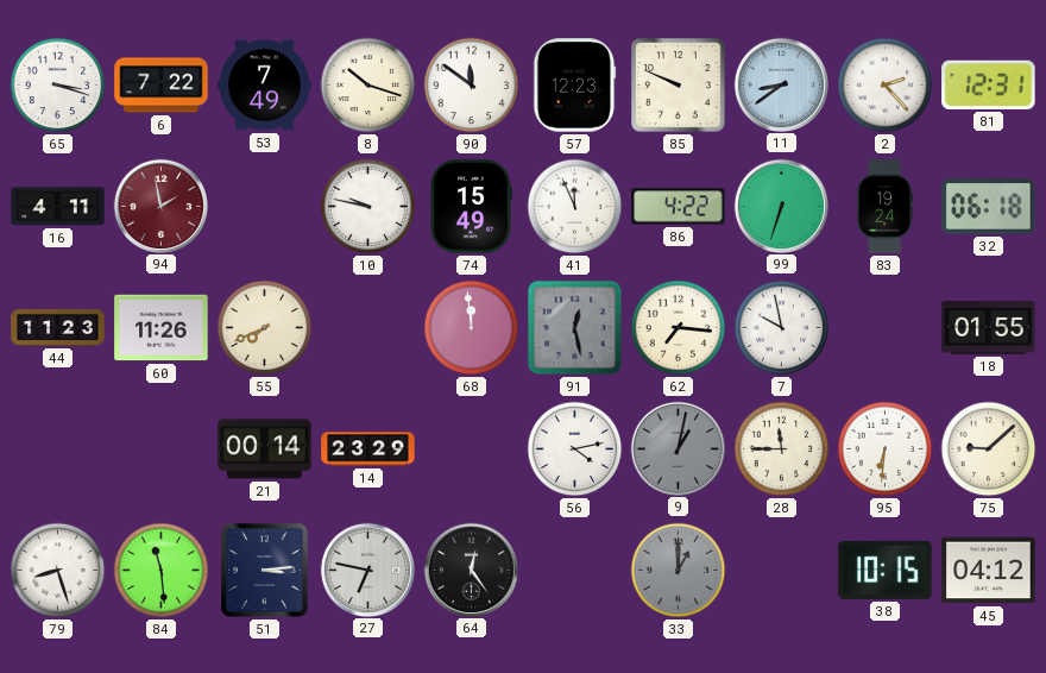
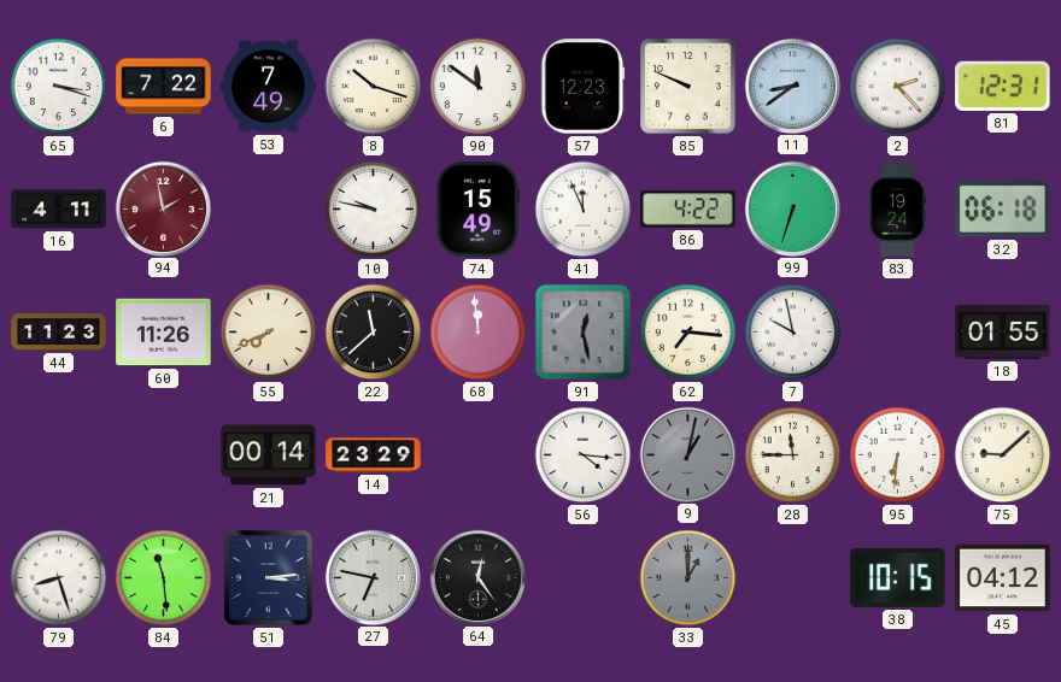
22: none -> 11:38 (374, 333)
56: 4:13 -> 4:16 (584, 455)
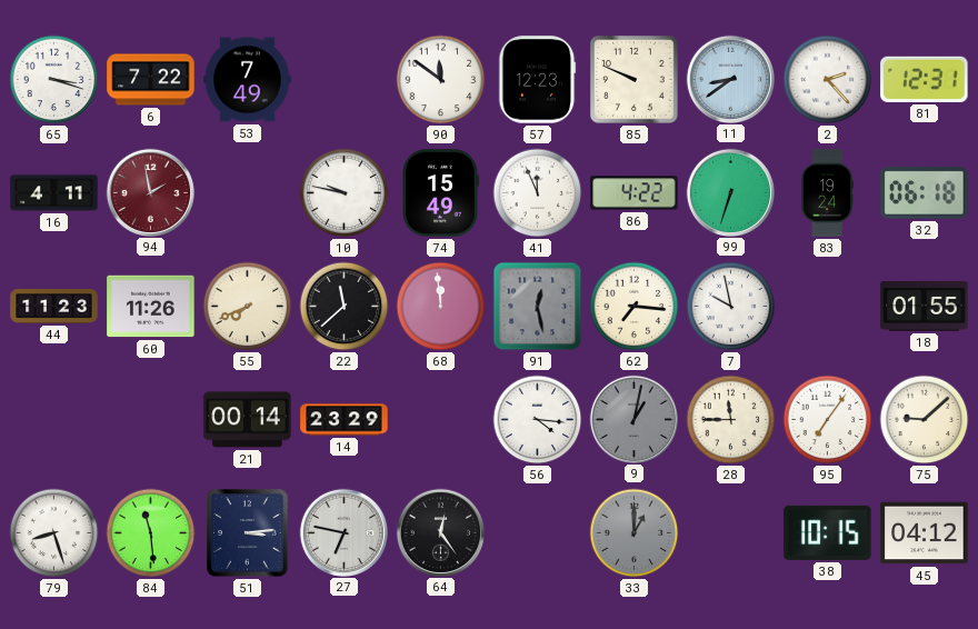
8: 10:18 -> none (374, 87)
95: 6:31 -> 7:06 (828, 420)
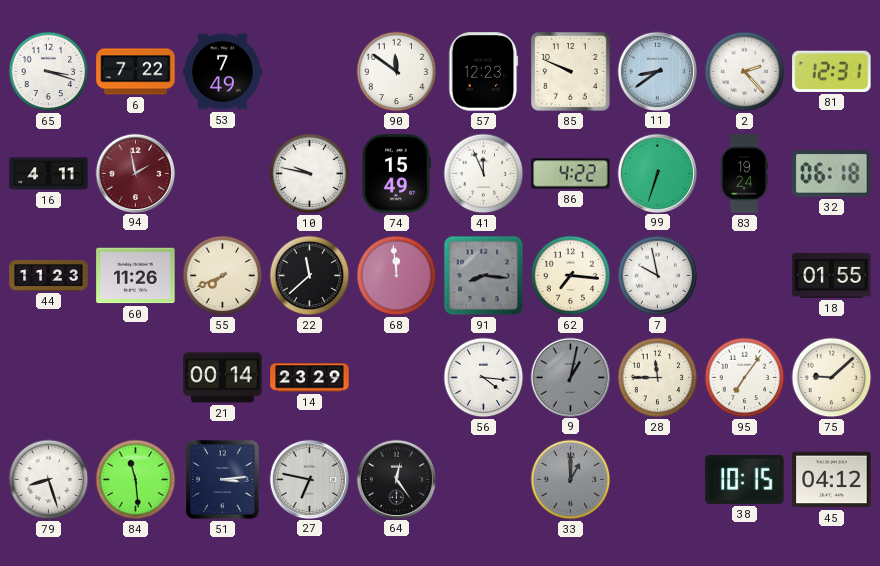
91: 12:28 -> 8:16 (484, 276)
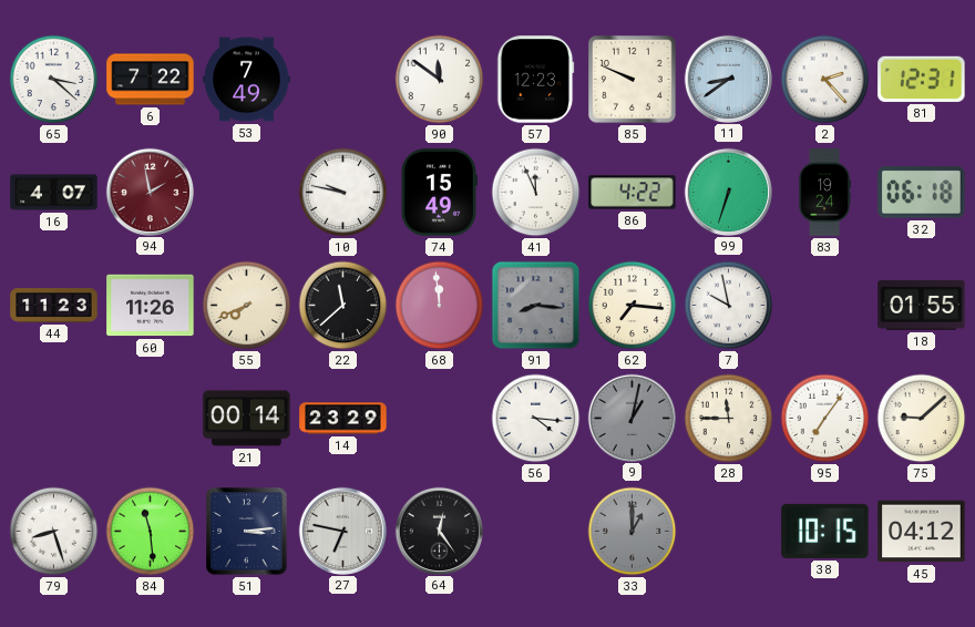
65: 3:18 -> 3:22 (54, 80)
16: 4:11 -> 4:07 (54, 193)
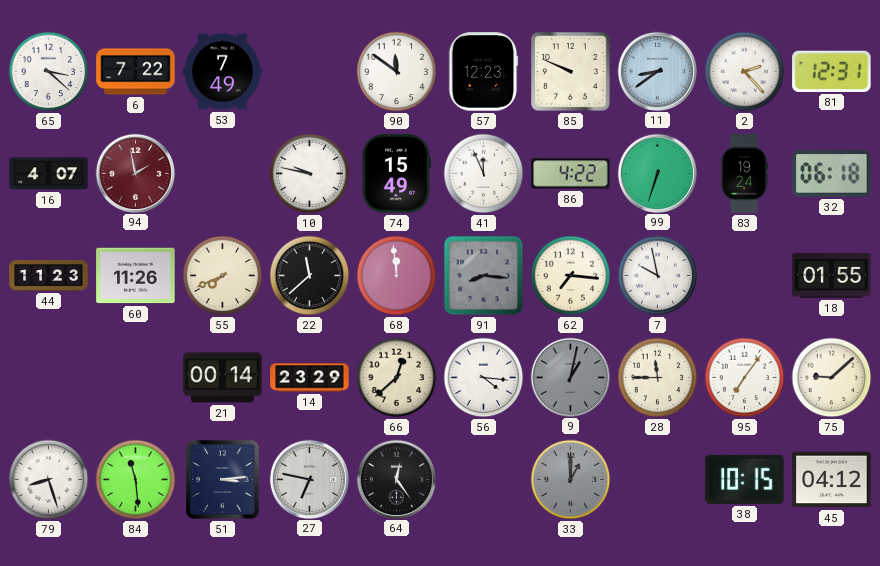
66: none -> 12:38 (397, 378)
